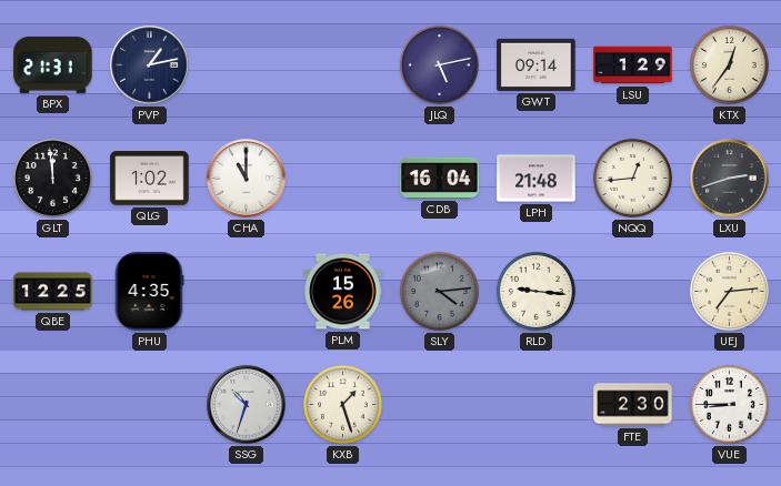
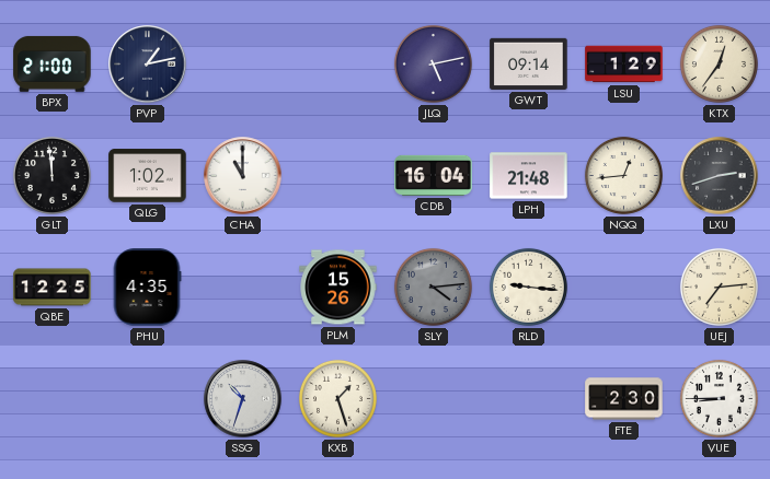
BPX: 21:31 -> 21:00 (53, 63)
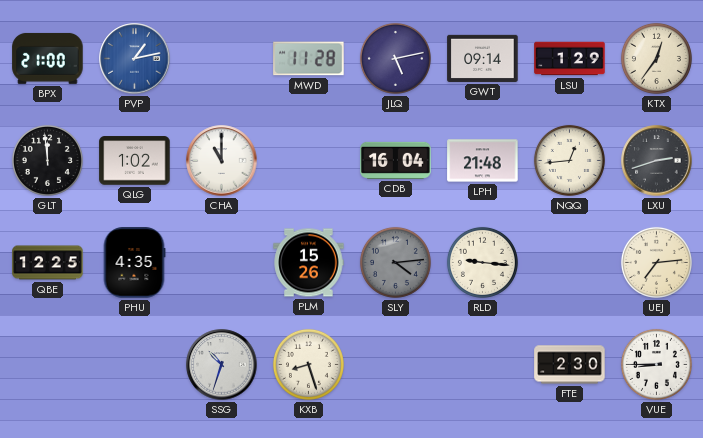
PVP dial: navy -> blue (135, 59)
MWD: none -> 11:28 (309, 59)
KXB: 1:27 -> 8:27 (308, 364)
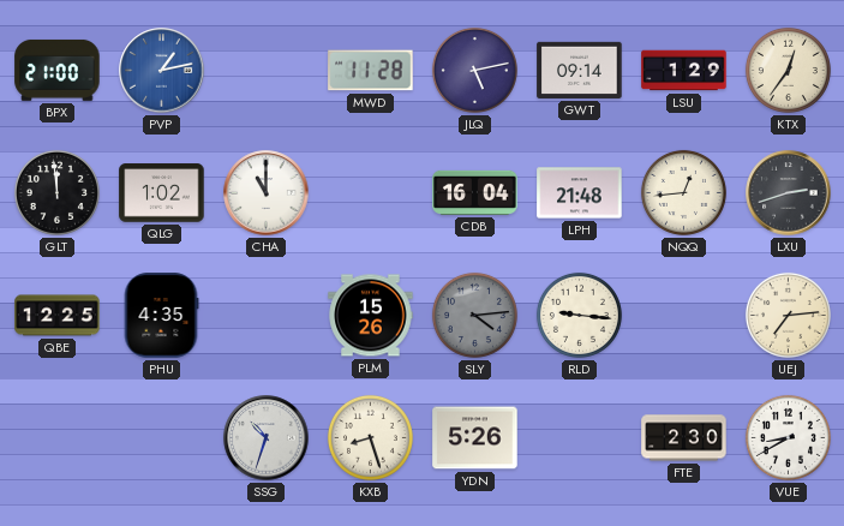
YDN: none -> 5:26 (475, 438)
VUE: 8:45 -> 8:40 (788, 437)
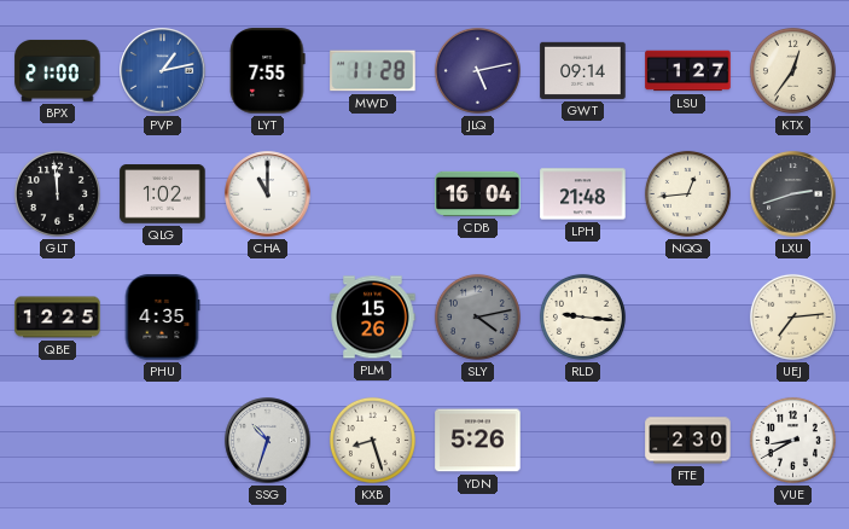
LYT: none -> 7:55 (268, 71)
LSU: 1:29 -> 1:27 (688, 71)
SLY: 4:14 -> 4:13 (477, 316)
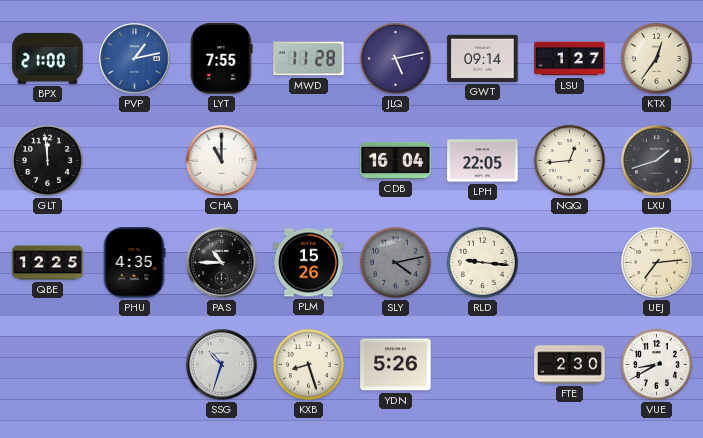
QLG: 1:02 -> none (163, 194)
LPH: 21:48 -> 22:05 (483, 161)
LXU: 2:42 -> 1:42 (657, 161)
PAS: none -> 10:45 (222, 263)
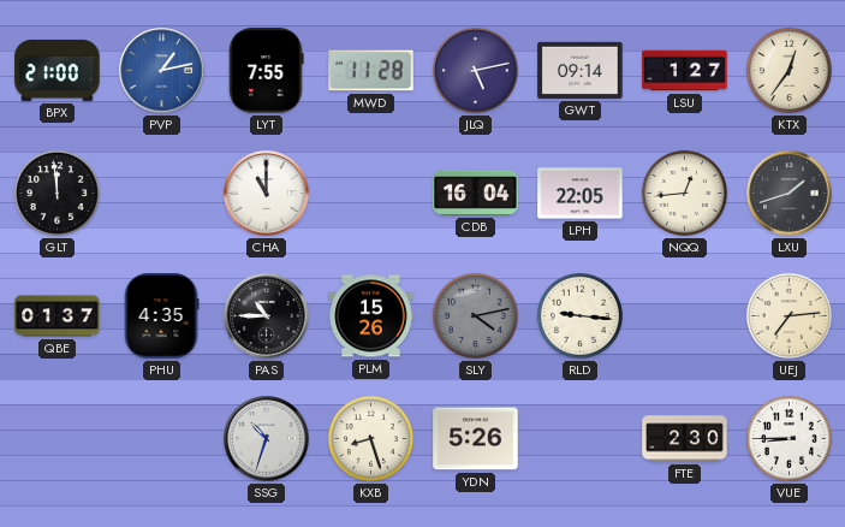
QBE: 12:25 -> 01:37 (58, 316)
VUE: 8:40 -> 8:45 (789, 438)
